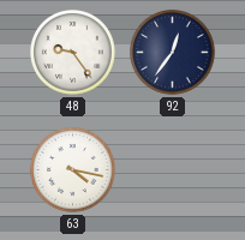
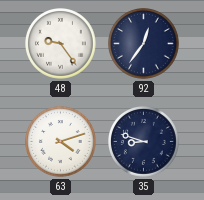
63: 4:17 -> 4:12 (61, 142)
35: none -> 8:48 (144, 142)
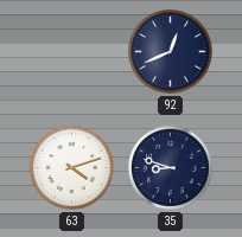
48: 9:24 -> none (61, 44)
92: 12:36 -> 12:41 (171, 52)
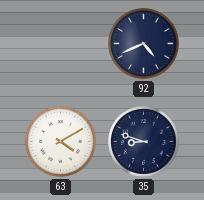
92: 12:41 -> 4:41 (144, 44)
63: 4:12 -> 4:10 (61, 142)
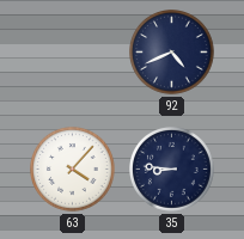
63: 4:10 -> 4:07 (73, 170)
35: 8:48 -> 8:46 (172, 170)
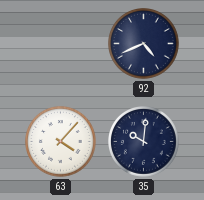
35: 8:46 -> 10:01 (144, 142)
